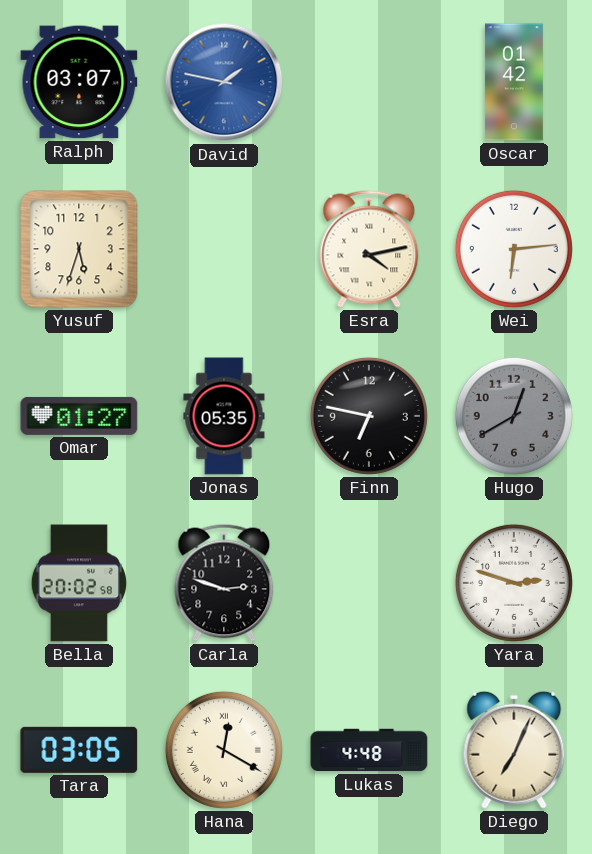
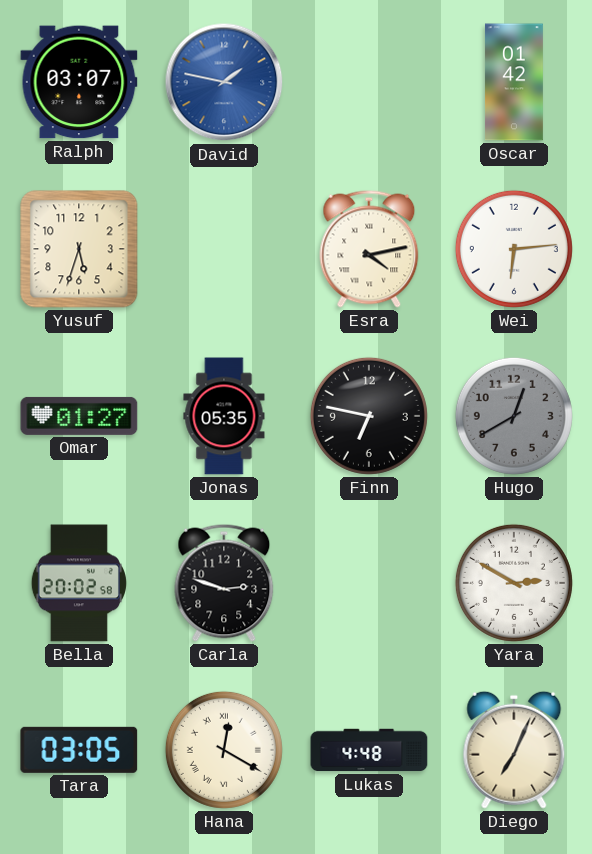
Yara: 2:48 -> 2:50 (514, 583)
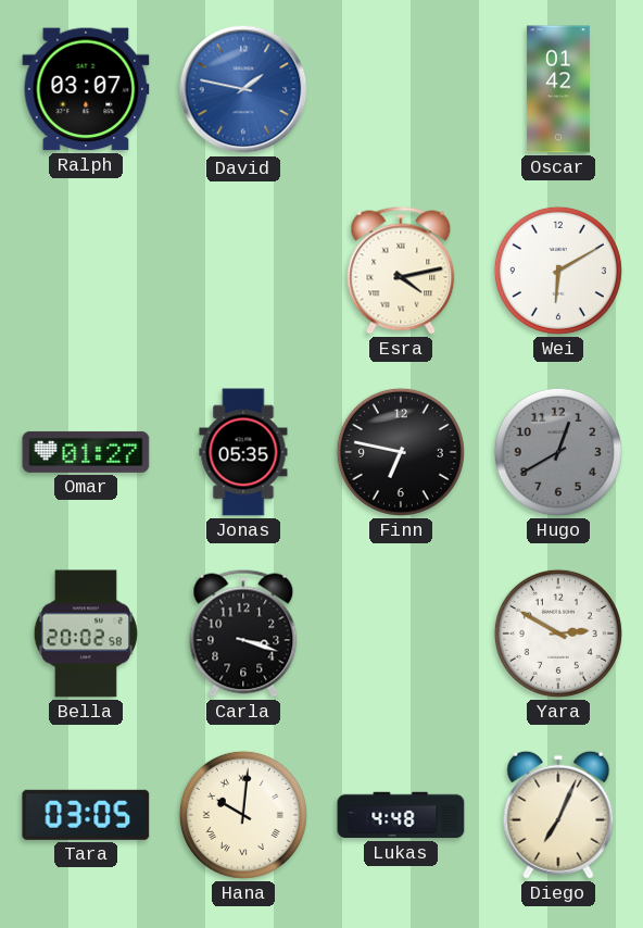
Yusuf: 5:33 -> none (79, 249)
Wei: 6:14 -> 6:10 (558, 271)
Carla: 2:48 -> 3:18 (243, 634)
Hana: 12:20 -> 10:01 (243, 815)
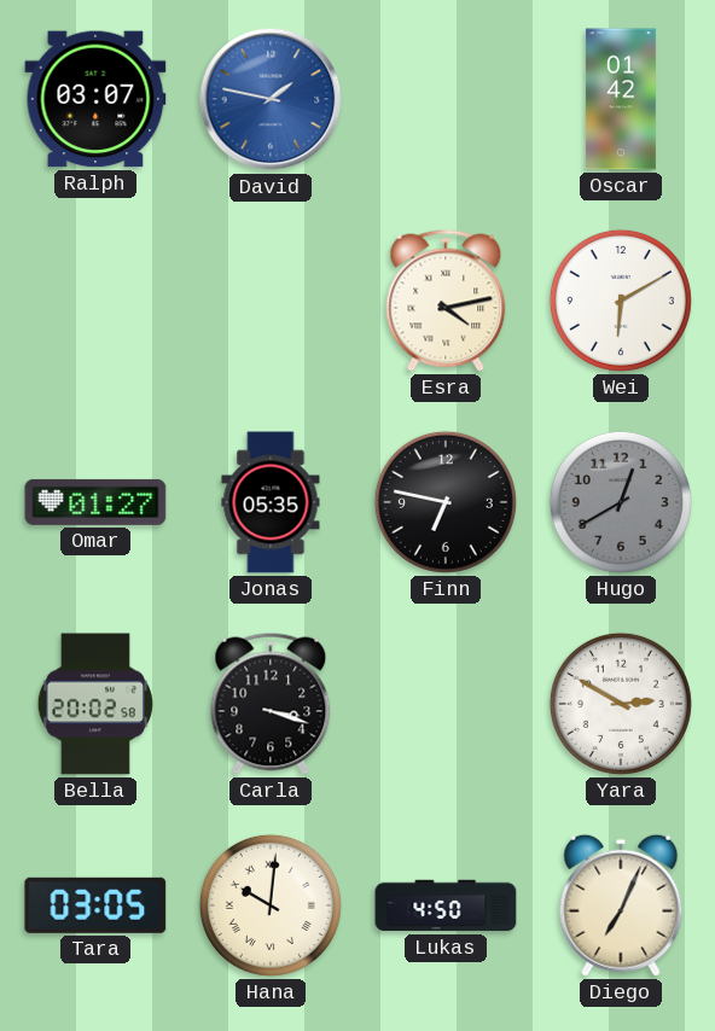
Lukas: 4:48 -> 4:50 (446, 905)
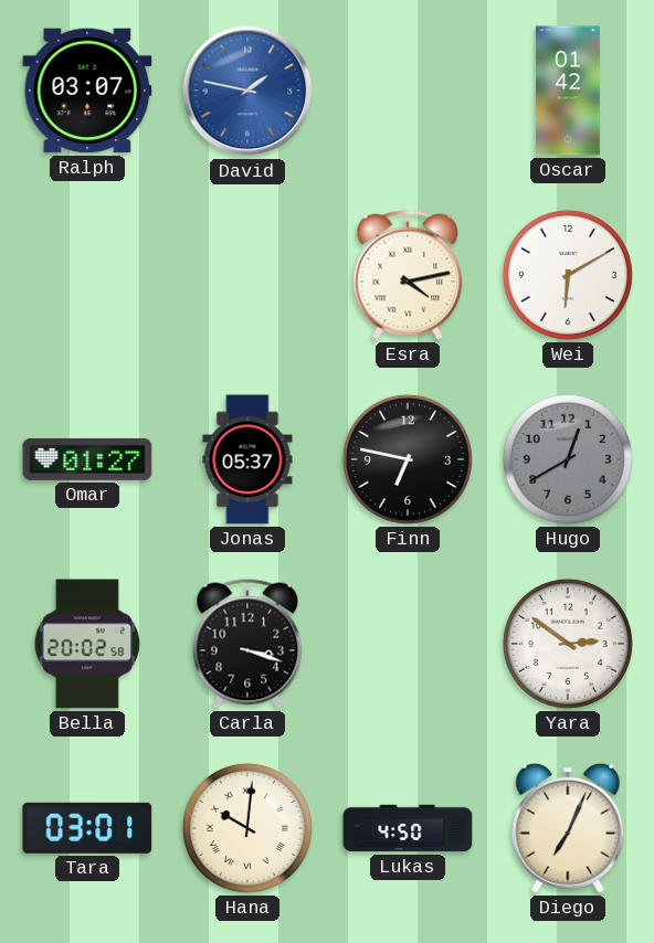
Jonas: 05:35 -> 05:37 (247, 459)
Yara: 2:50 -> 2:51 (568, 644)
Tara: 03:05 -> 03:01 (87, 828)
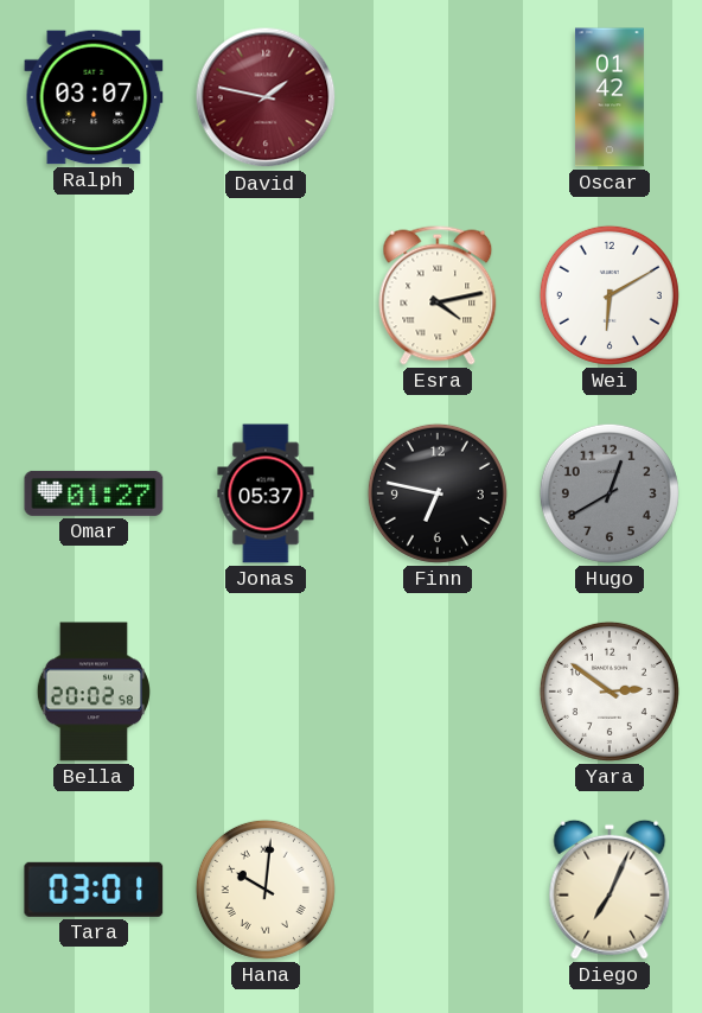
David dial: blue -> burgundy (266, 97)
Carla: 3:18 -> none (247, 644)
Lukas: 4:50 -> none (408, 828)
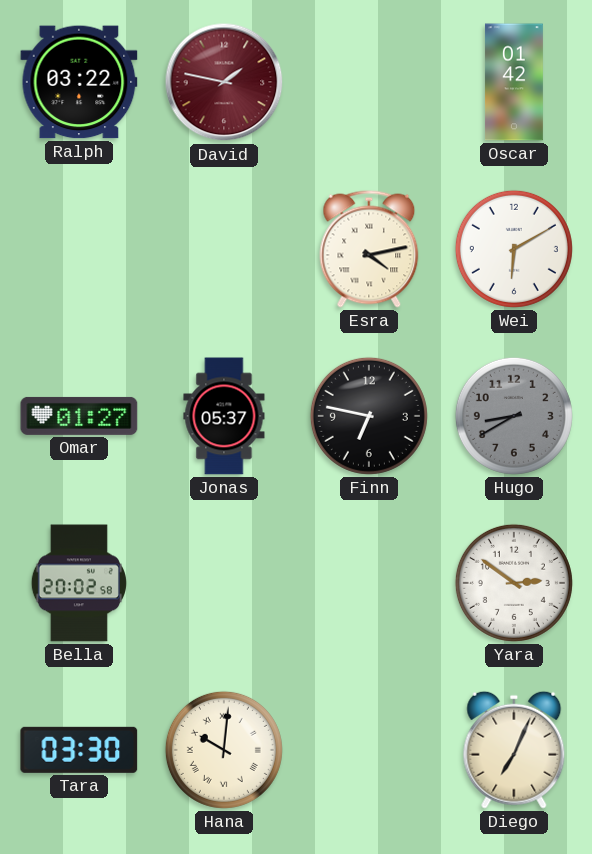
Ralph: 03:07 -> 03:22 (79, 82)
Hugo: 12:40 -> 8:40 (514, 416)
Tara: 03:01 -> 03:30 (79, 750)
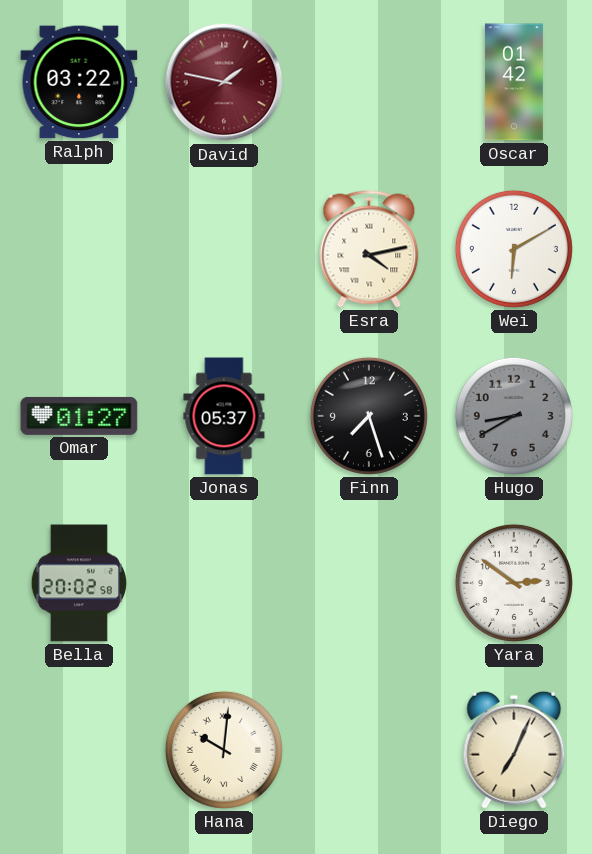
Finn: 6:47 -> 7:27 (369, 416)
Tara: 03:30 -> none (79, 750)
